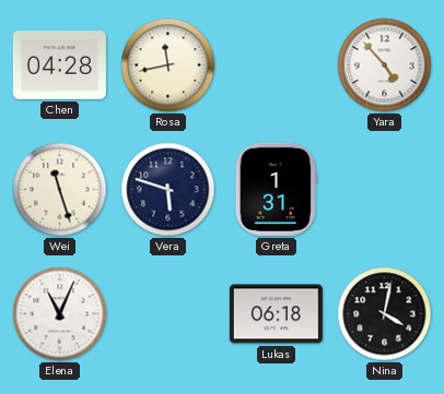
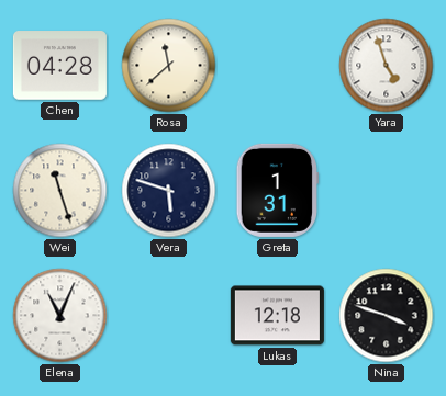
Rosa: 11:43 -> 11:38 (169, 66)
Yara: 4:53 -> 4:57 (387, 66)
Lukas: 06:18 -> 12:18 (277, 316)
Nina: 4:02 -> 3:48 (387, 316)
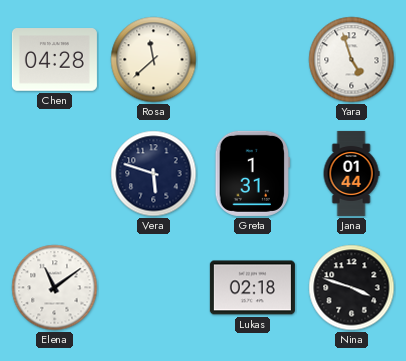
Wei: 11:27 -> none (60, 191)
Jana: none -> 01:44 (351, 173)
Elena: 11:04 -> 11:09 (55, 288)
Lukas: 12:18 -> 02:18 (252, 288)
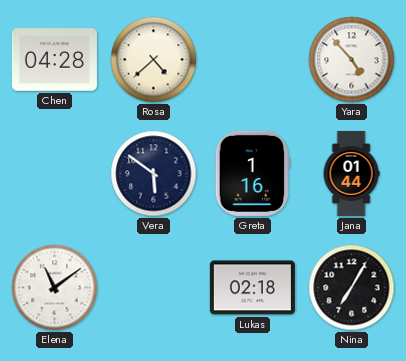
Rosa: 11:38 -> 4:38 (154, 60)
Yara: 4:57 -> 4:53 (352, 60)
Vera: 5:48 -> 5:51 (154, 174)
Greta: 1:31 -> 1:16 (252, 173)
Nina: 3:48 -> 7:05 (352, 288)
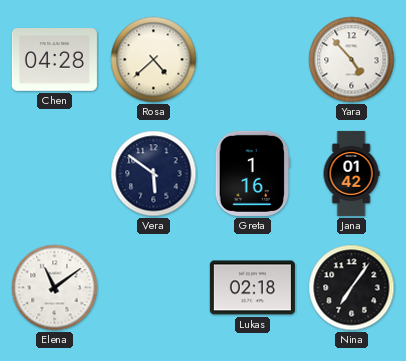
Jana: 01:44 -> 01:42 (351, 173)
Nina: 7:05 -> 7:06 (352, 288)
